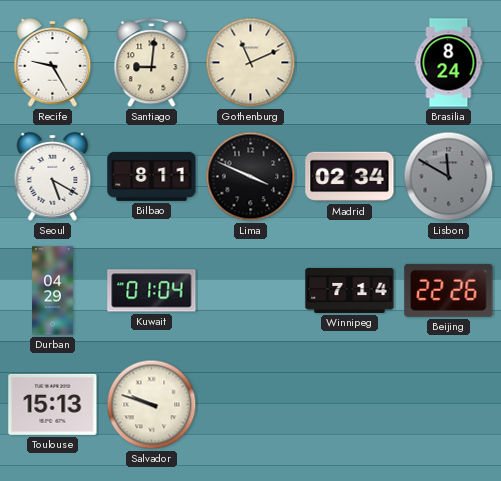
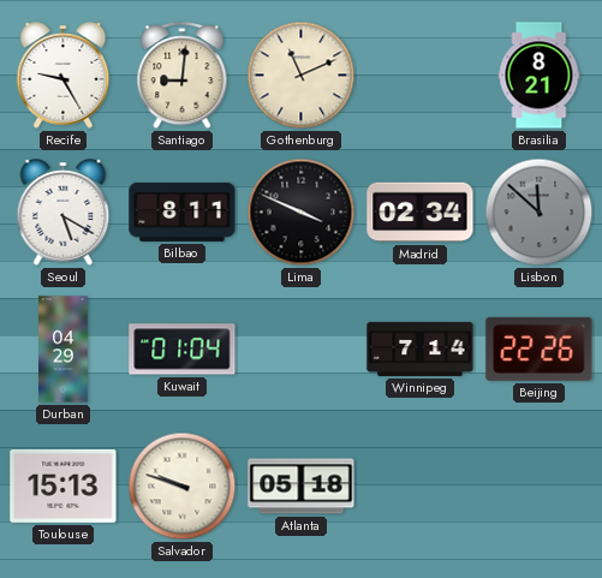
Brasilia: 8:24 -> 8:21 (540, 76)
Lisbon: 11:50 -> 11:52 (540, 213)
Atlanta: none -> 05:18 (302, 487)
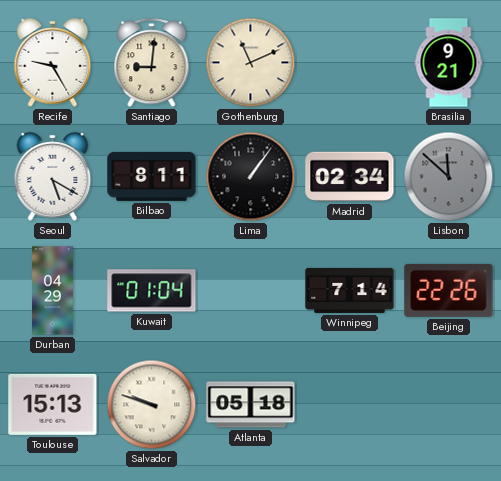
Brasilia: 8:21 -> 9:21 (449, 63)
Lima: 3:49 -> 1:06 (251, 177)
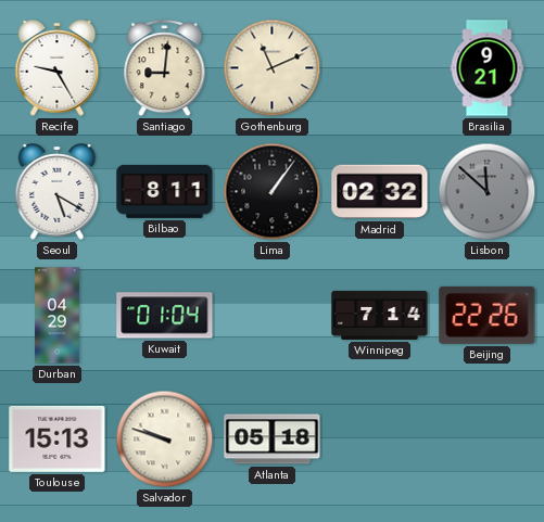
Madrid: 02:34 -> 02:32 (380, 192)
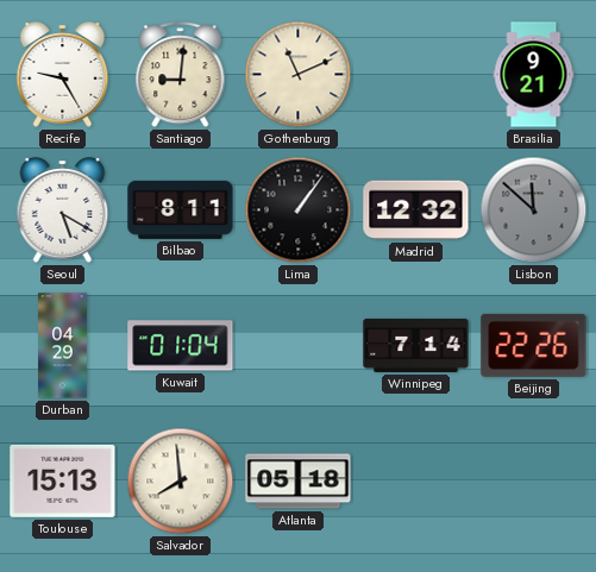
Madrid: 02:32 -> 12:32 (416, 210)
Salvador: 9:48 -> 7:59 (181, 482)
